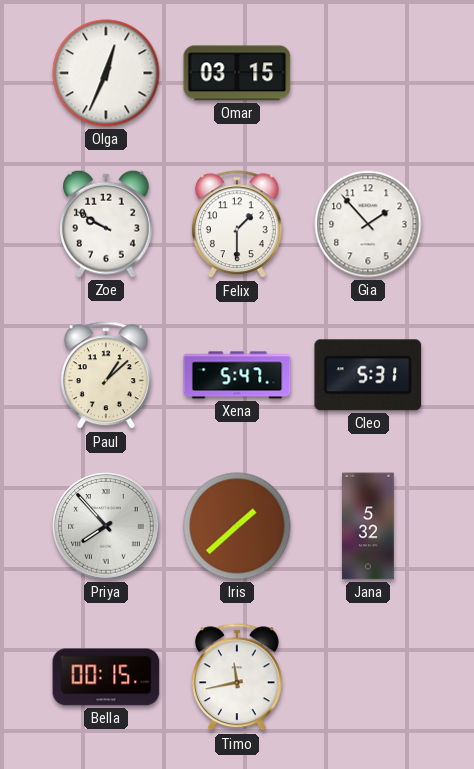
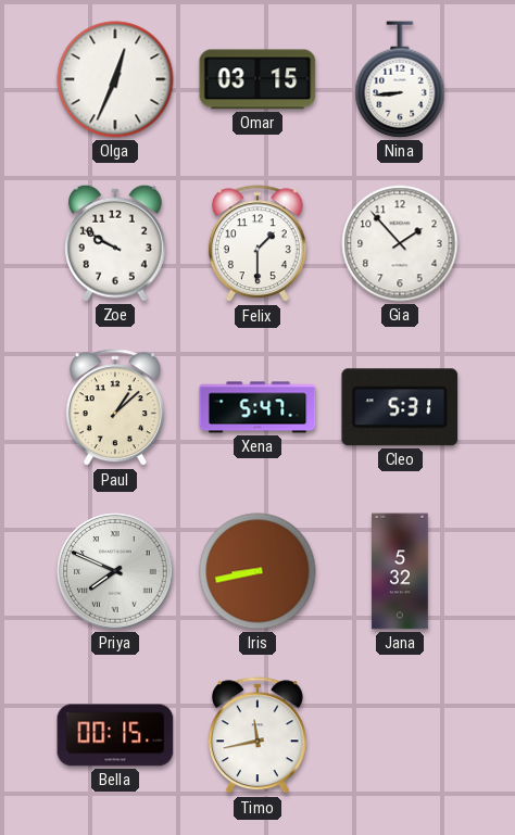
Nina: none -> 8:44 (400, 79)
Priya: 7:53 -> 7:49 (115, 571)
Iris: 1:38 -> 8:43 (257, 571)
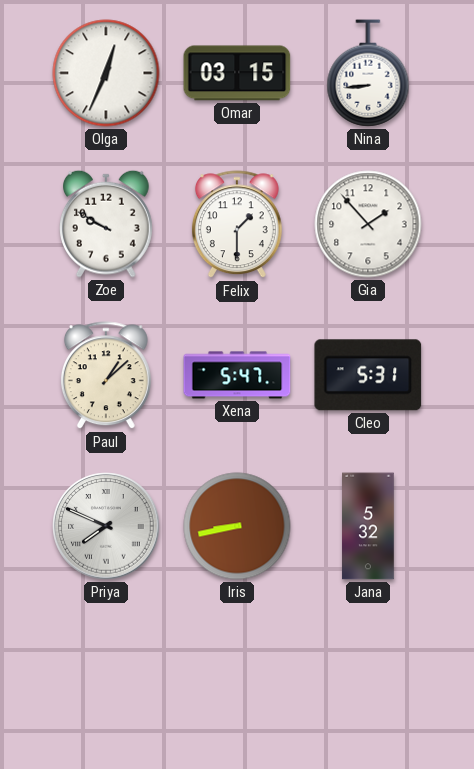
Bella: 00:15 -> none (115, 735)
Timo: 11:43 -> none (257, 736)
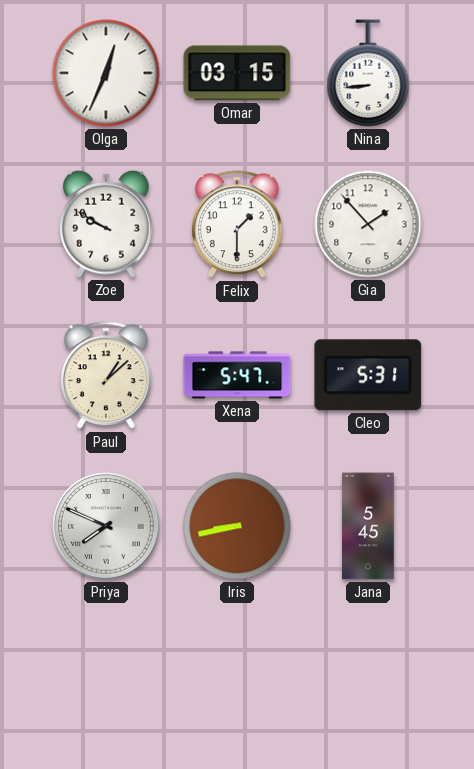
Jana: 5:32 -> 5:45 (368, 526)
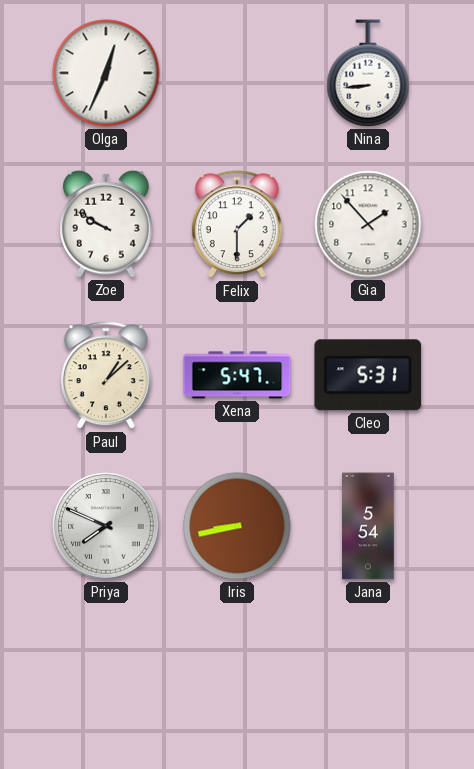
Omar: 03:15 -> none (237, 73)
Jana: 5:45 -> 5:54 (368, 526)
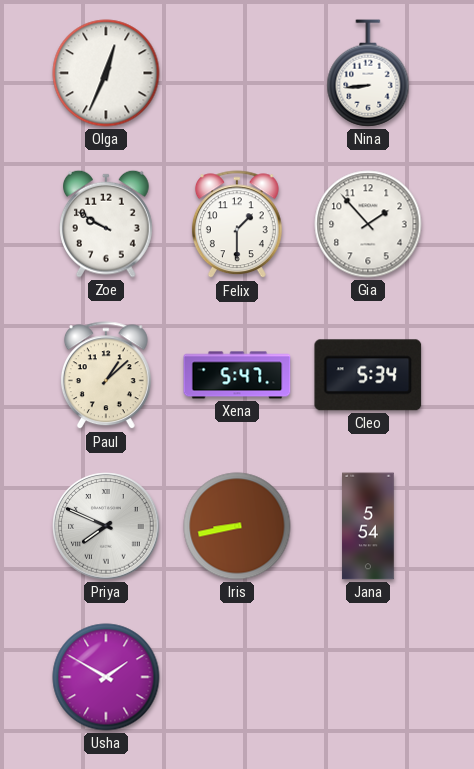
Cleo: 5:31 -> 5:34 (368, 375)
Usha: none -> 1:50 (106, 677)
